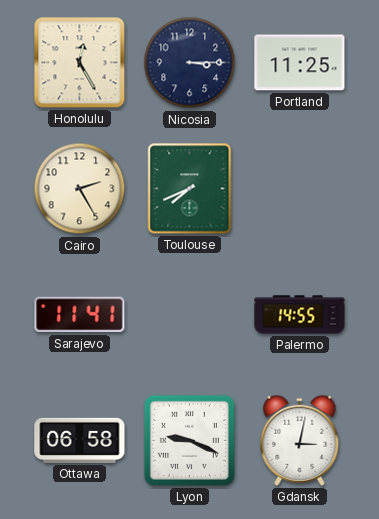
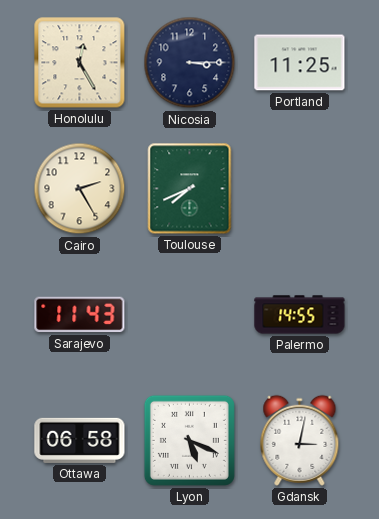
Sarajevo: 11:41 -> 11:43 (80, 315)
Lyon: 9:19 -> 5:19 (189, 440)
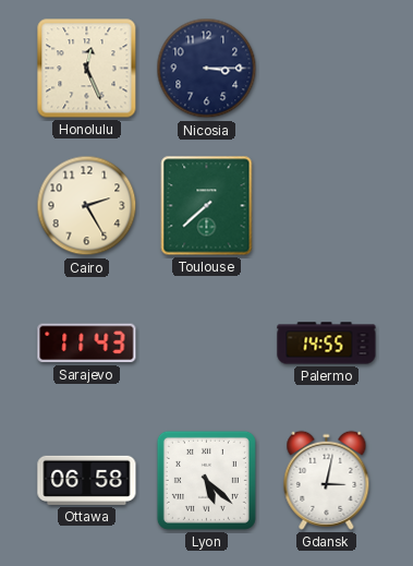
Honolulu: 12:25 -> 12:26 (87, 69)
Portland: 11:25 -> none (300, 63)
Toulouse: 7:41 -> 7:38 (207, 206)
Lyon: 5:19 -> 5:22 (206, 480)
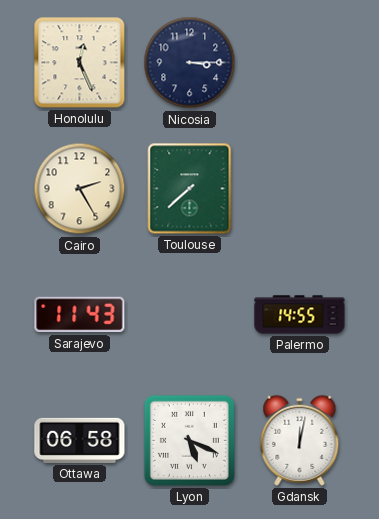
Lyon: 5:22 -> 5:19 (189, 440)
Gdansk: 3:02 -> 12:02 (300, 440)
